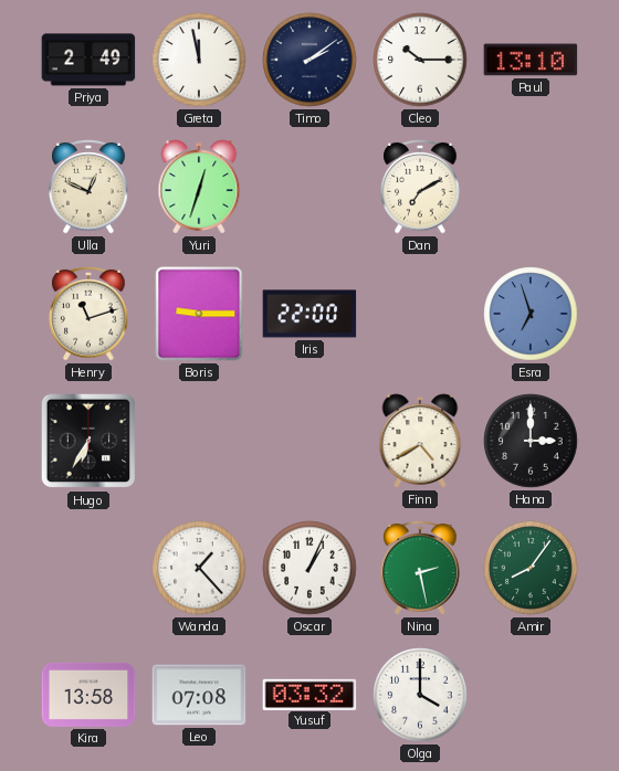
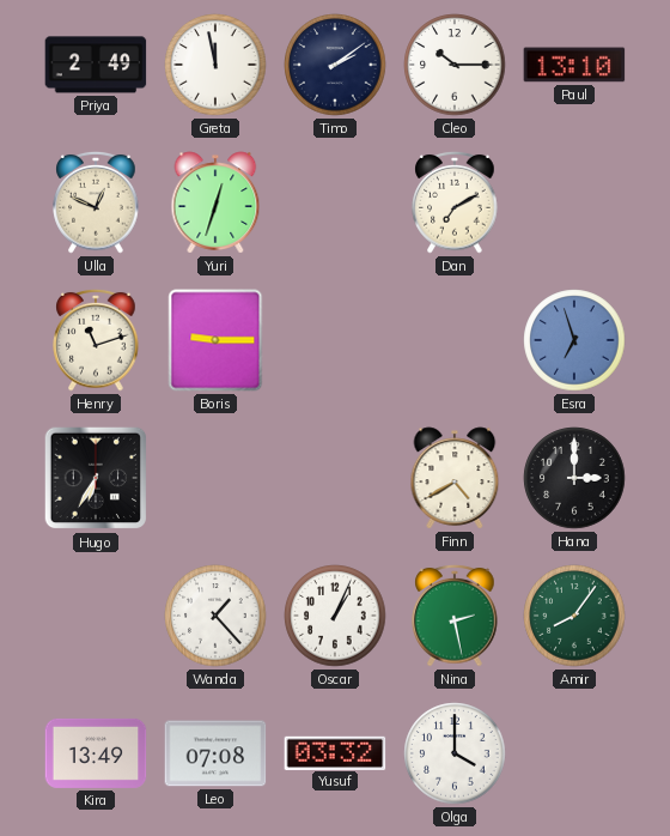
Iris: 22:00 -> none (309, 314)
Kira: 13:58 -> 13:49 (96, 753)
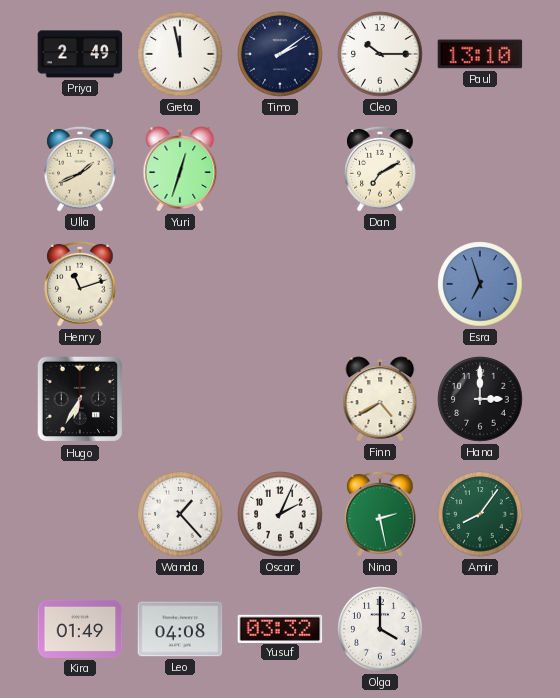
Ulla: 12:49 -> 1:41 (80, 170)
Boris: 9:15 -> none (215, 340)
Oscar: 1:04 -> 2:04 (280, 514)
Kira: 13:49 -> 01:49 (80, 629)
Leo: 07:08 -> 04:08 (180, 629)
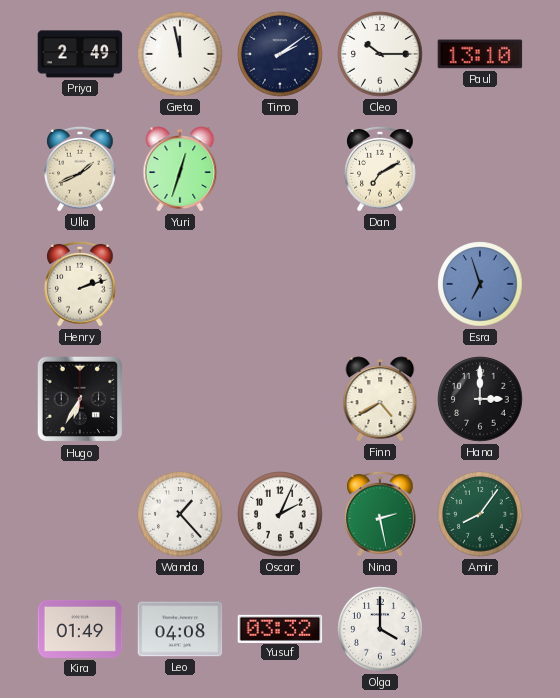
Henry: 11:12 -> 2:12 (80, 285)
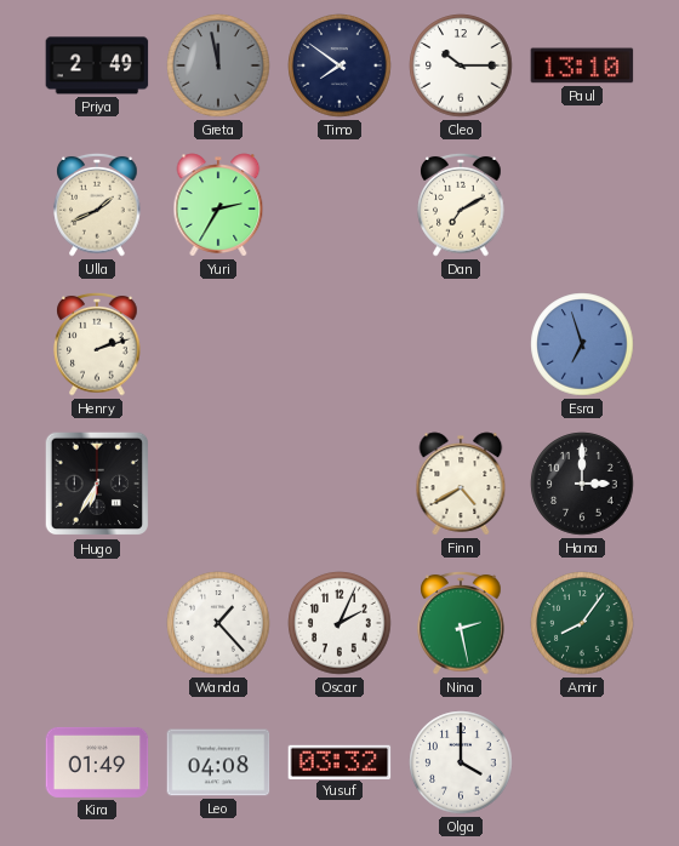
Greta dial: white -> grey (218, 65)
Timo: 2:09 -> 7:51 (339, 65)
Yuri: 12:33 -> 2:35 (218, 205)
